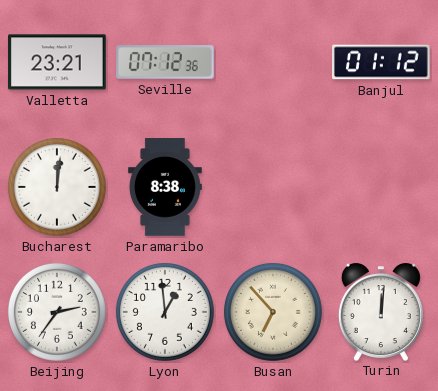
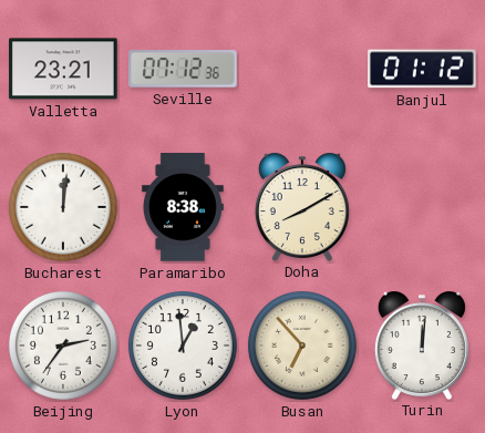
Doha: none -> 8:10 (302, 207)
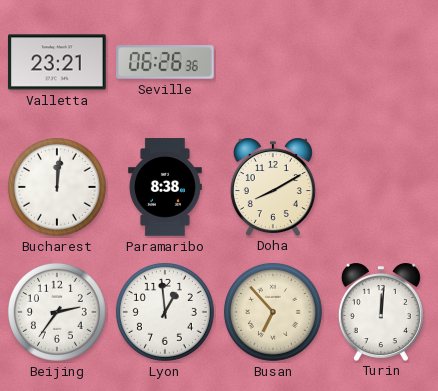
Seville: 07:12 -> 06:26 (165, 62)
Banjul: 01:12 -> none (423, 69)
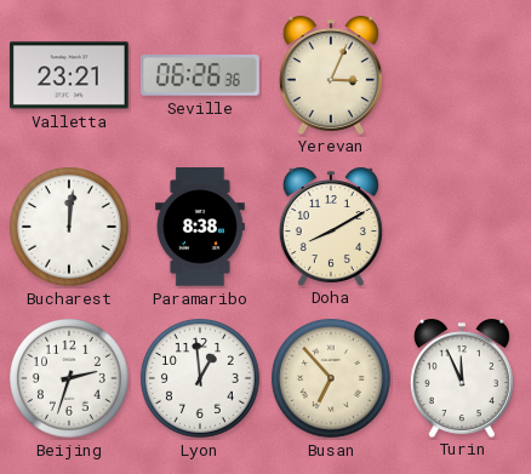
Yerevan: none -> 3:04 (331, 75)
Beijing: 2:36 -> 2:33 (69, 378)
Turin: 12:01 -> 11:56 (462, 378)
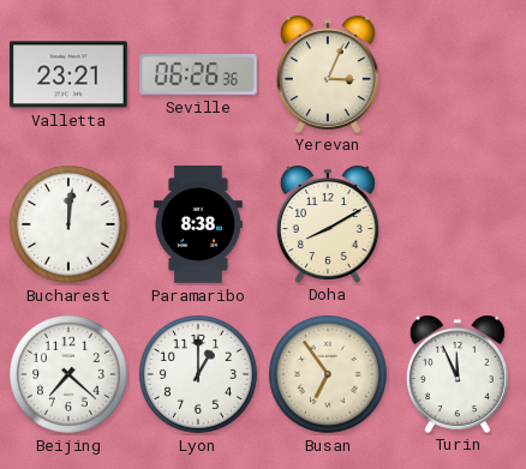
Beijing: 2:33 -> 7:22 (68, 374)
Lyon: 12:59 -> 1:00 (198, 374)
Busan: 6:53 -> 6:54 (328, 374)
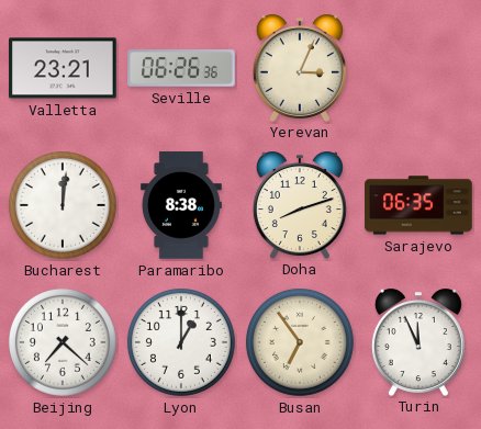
Doha: 8:10 -> 8:12 (300, 205)
Sarajevo: none -> 06:35 (418, 205)
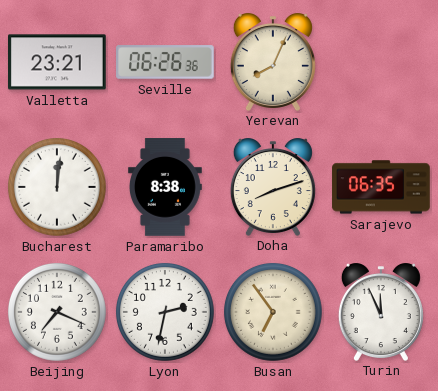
Yerevan: 3:04 -> 8:04 (273, 62)
Beijing: 7:22 -> 7:19 (57, 312)
Lyon: 1:00 -> 2:32 (165, 312)
